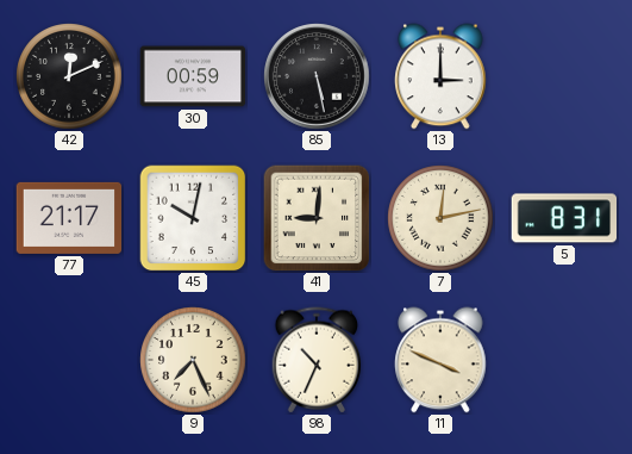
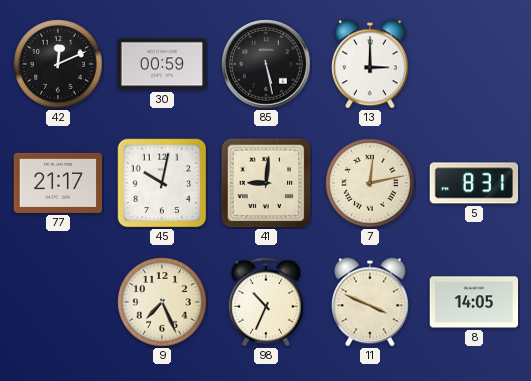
8: none -> 14:05 (474, 302)
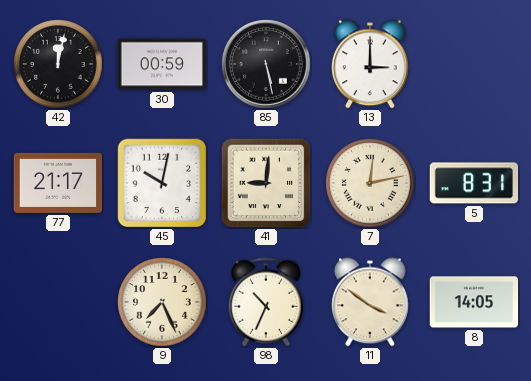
42: 12:11 -> 12:02 (58, 64)
11: 3:49 -> 3:51 (370, 302)
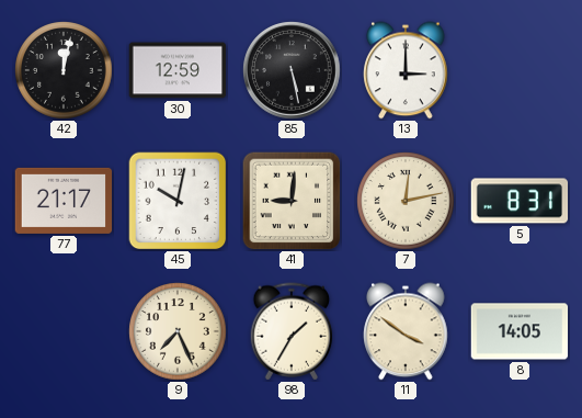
30: 00:59 -> 12:59 (178, 70)
98: 10:34 -> 1:35 (292, 331)
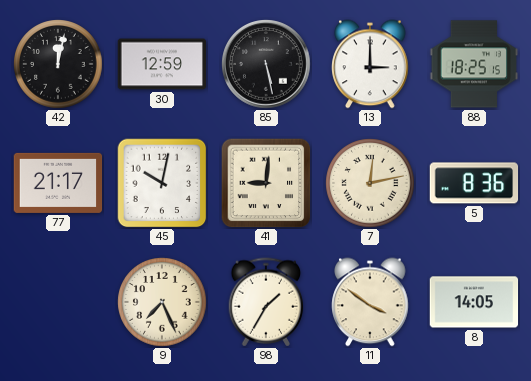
88: none -> 18:25 (474, 64)
5: 8:31 -> 8:36 (474, 183)
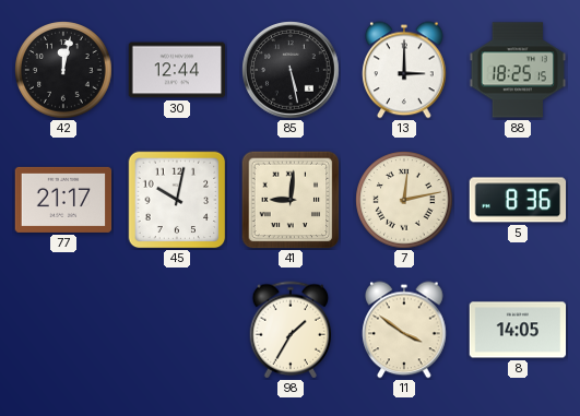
30: 12:59 -> 12:44 (177, 70)
9: 7:26 -> none (162, 302)
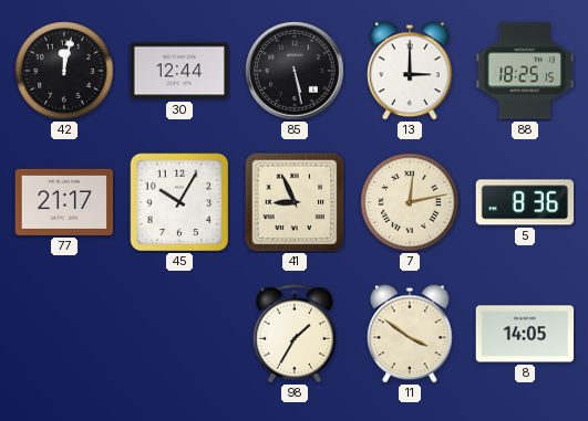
45: 10:02 -> 10:05 (179, 202)
41: 9:01 -> 8:56 (295, 202)
